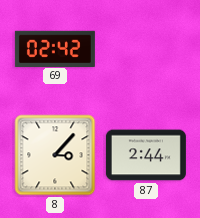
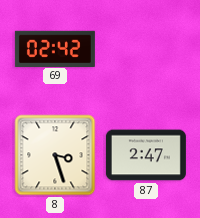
8: 3:07 -> 3:27 (55, 155)
87: 2:44 -> 2:47 (146, 155)
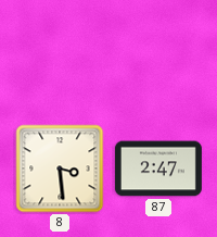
69: 02:42 -> none (55, 48)
8: 3:27 -> 3:29 (60, 169)
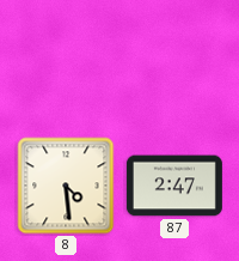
8: 3:29 -> 4:29 (66, 186)
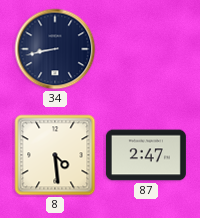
34: none -> 8:43 (55, 49)
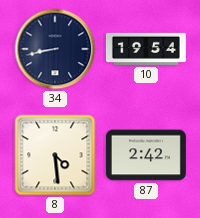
10: none -> 19:54 (146, 49)
87: 2:47 -> 2:42 (146, 155)
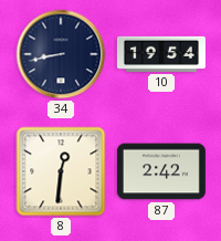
8: 4:29 -> 12:31 (61, 171)
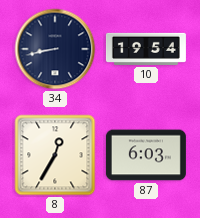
8: 12:31 -> 12:35 (55, 155)
87: 2:42 -> 6:03 (146, 155)
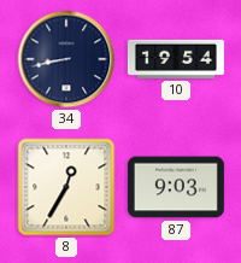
87: 6:03 -> 9:03 (176, 187)
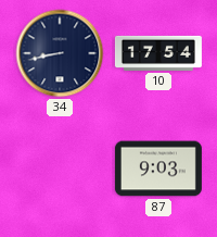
10: 19:54 -> 17:54 (158, 53)
8: 12:35 -> none (66, 187)
